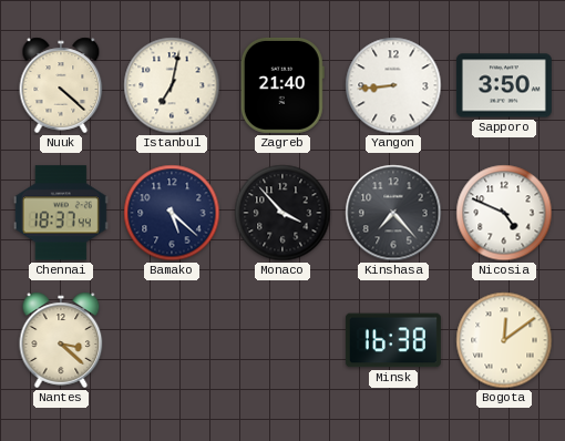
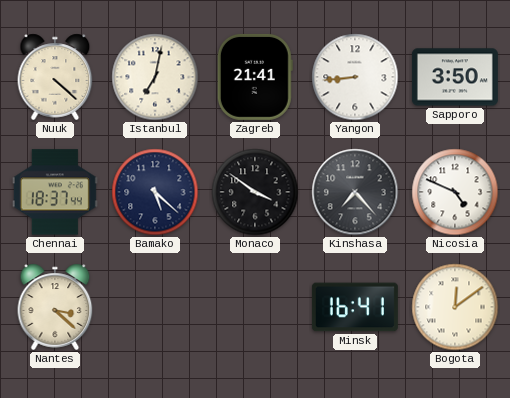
Zagreb: 21:40 -> 21:41 (255, 77)
Monaco: 3:53 -> 3:51 (255, 192)
Minsk: 16:38 -> 16:41 (355, 307)
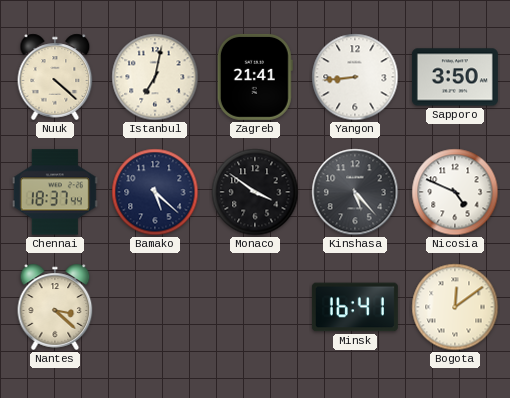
Kinshasa: 7:23 -> 5:23 (355, 192)
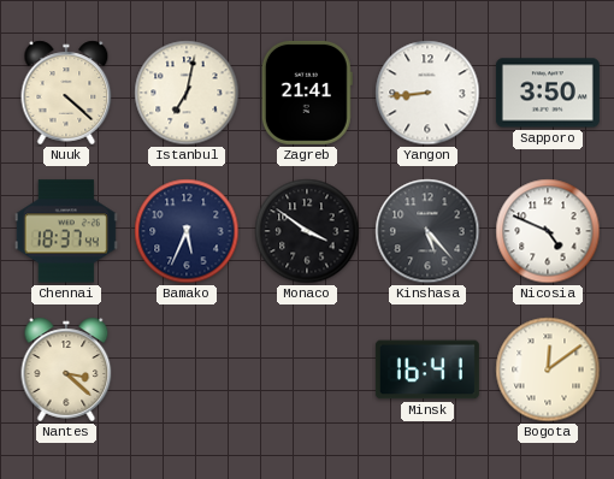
Bamako: 5:22 -> 5:34 (187, 231)
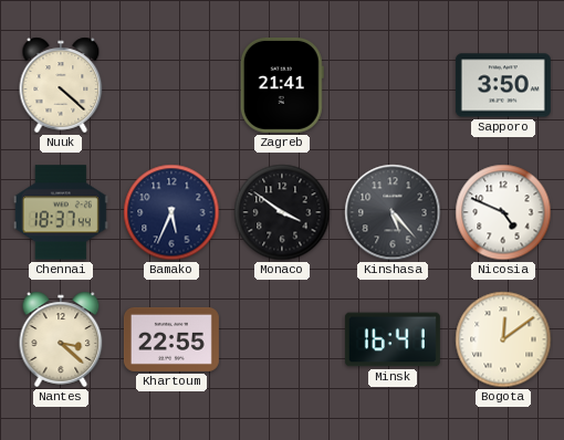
Istanbul: 7:02 -> none (187, 93)
Yangon: 8:44 -> none (427, 93)
Khartoum: none -> 22:55 (171, 339)
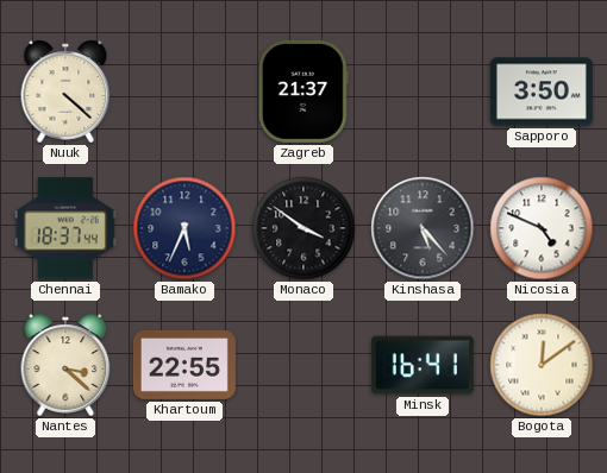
Zagreb: 21:41 -> 21:37 (303, 92)
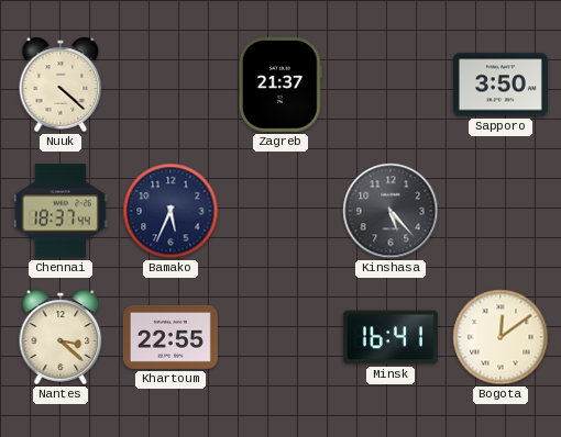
Monaco: 3:51 -> none (303, 228)
Nicosia: 4:49 -> none (542, 228)
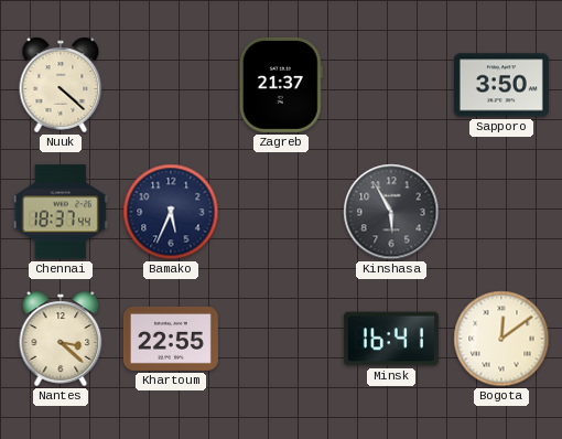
Kinshasa: 5:23 -> 5:55 (391, 212)
